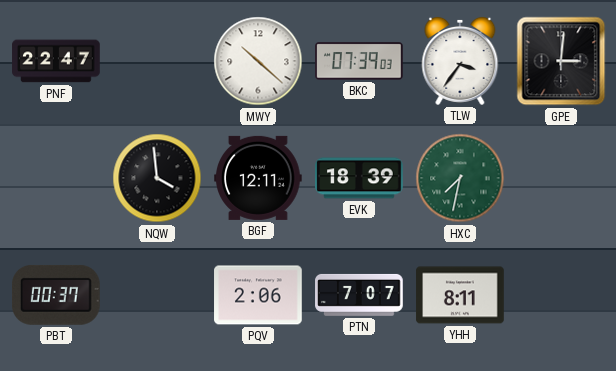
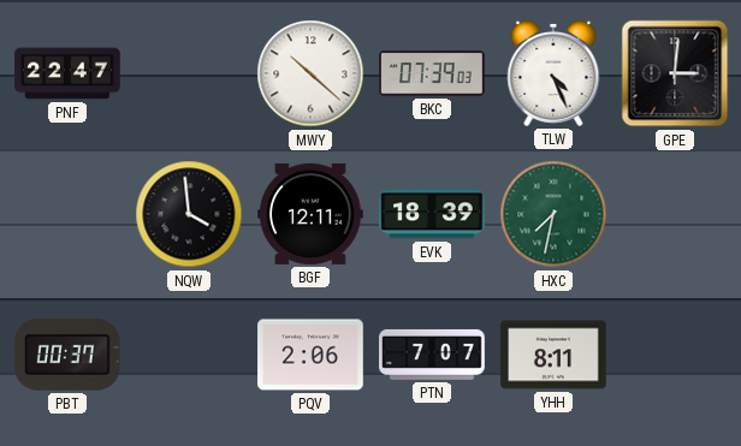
TLW: 3:36 -> 4:26 (553, 73)
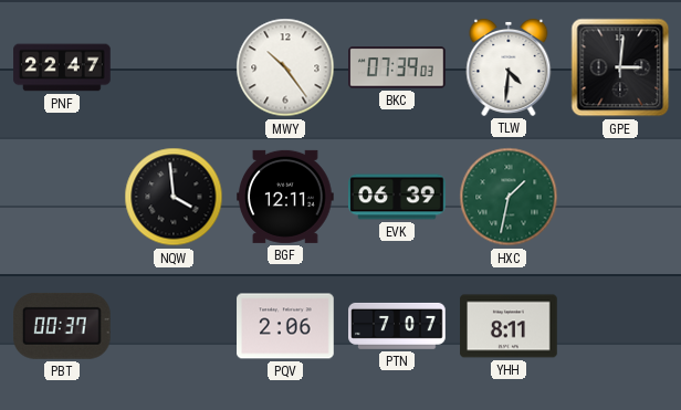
MWY: 10:22 -> 10:24 (285, 67)
TLW: 4:26 -> 4:31 (509, 67)
EVK: 18:39 -> 06:39 (397, 197)
HXC: 7:32 -> 1:32 (509, 197)
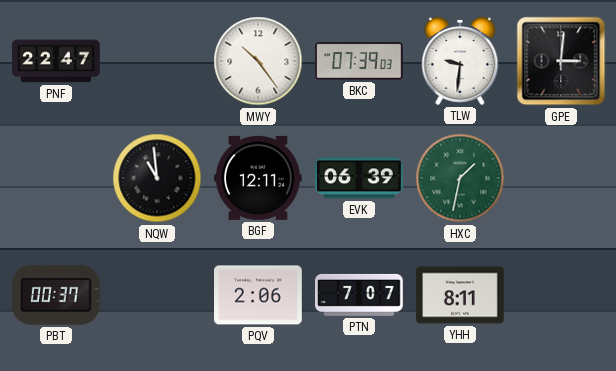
TLW: 4:31 -> 9:31 (460, 61)
NQW: 3:59 -> 10:59 (157, 178)
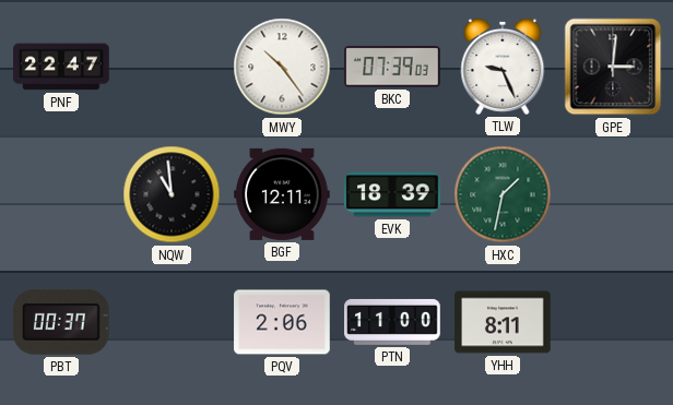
TLW: 9:31 -> 9:26 (503, 67)
EVK: 06:39 -> 18:39 (392, 194)
PTN: 7:07 -> 11:00 (392, 322)
